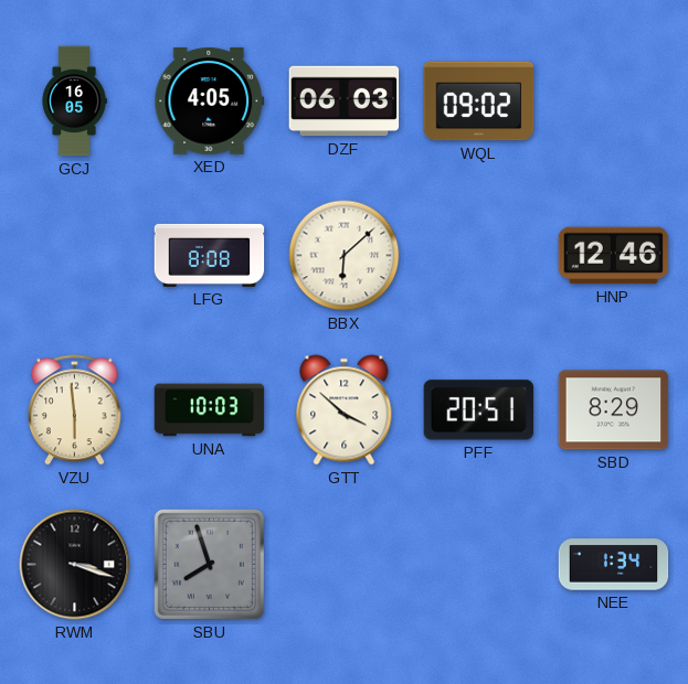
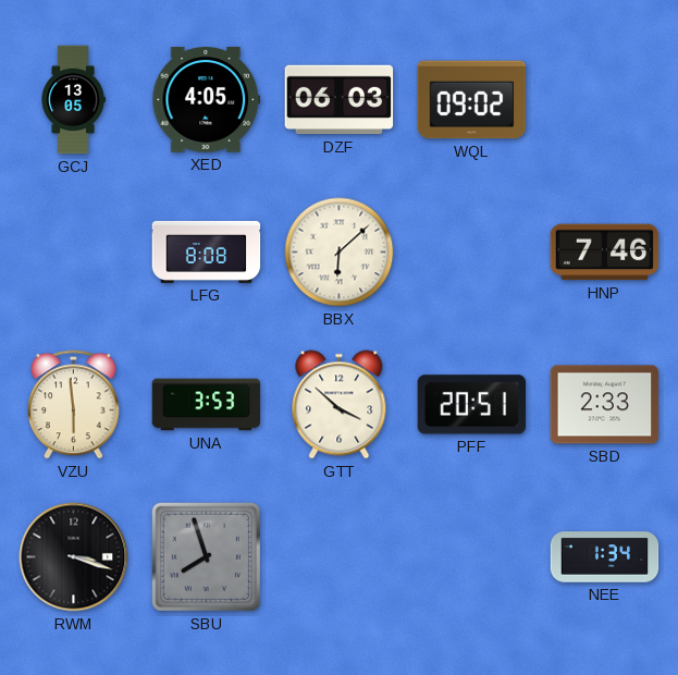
GCJ: 16:05 -> 13:05 (73, 100)
HNP: 12:46 -> 7:46 (605, 253)
UNA: 10:03 -> 3:53 (207, 405)
SBD: 8:29 -> 2:33 (605, 405)
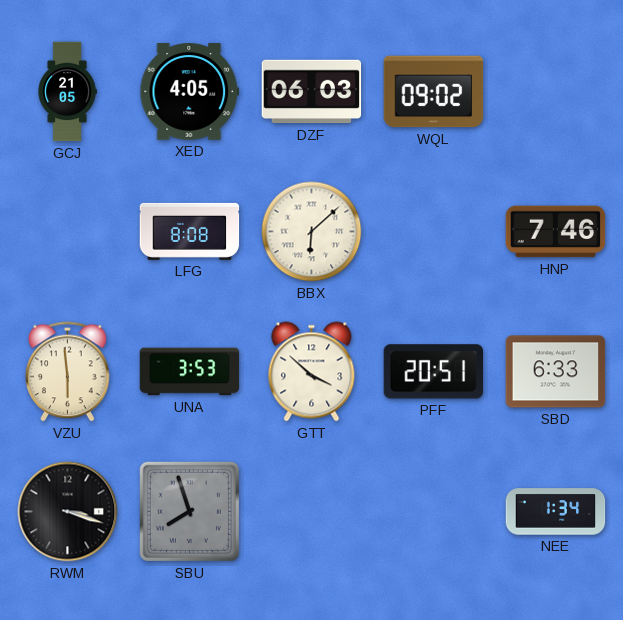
GCJ: 13:05 -> 21:05 (67, 92)
SBD: 2:33 -> 6:33 (556, 372)
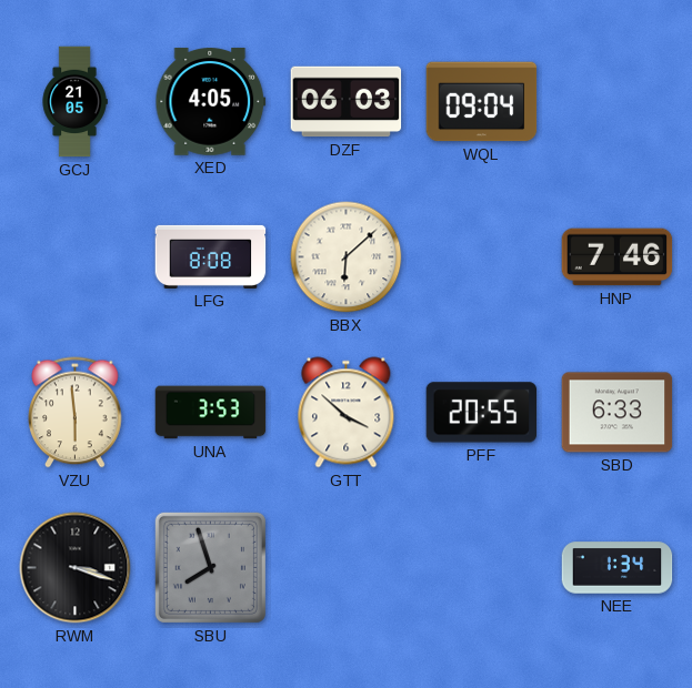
WQL: 09:02 -> 09:04 (482, 102)
PFF: 20:51 -> 20:55 (482, 413)
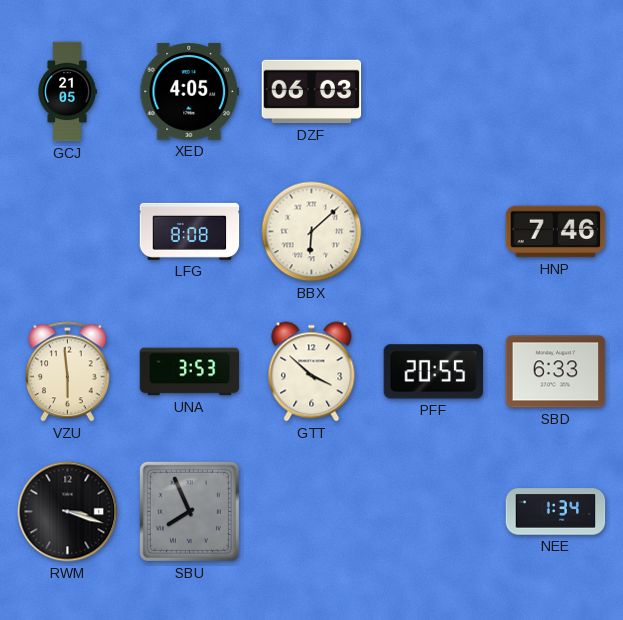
WQL: 09:04 -> none (482, 102)
SBU: 7:57 -> 7:56 (189, 511)
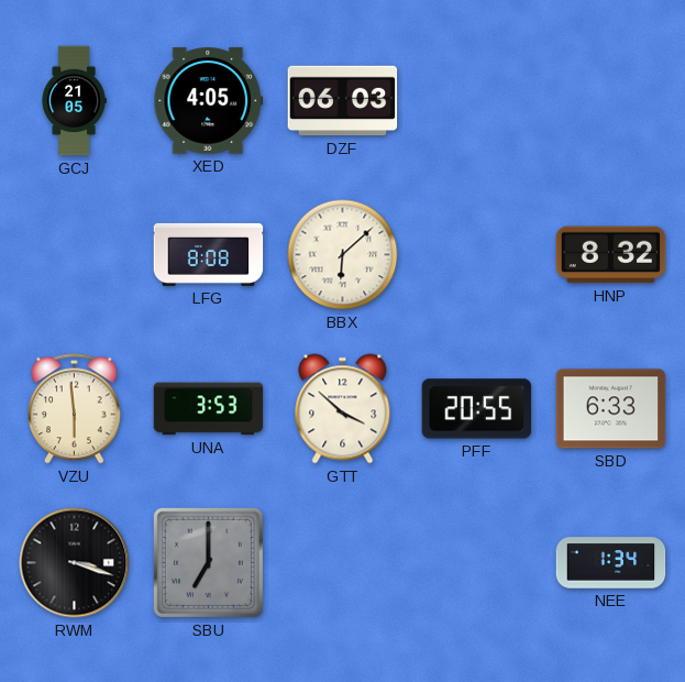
HNP: 7:46 -> 8:32 (611, 255)
SBU: 7:56 -> 7:00 (208, 562)
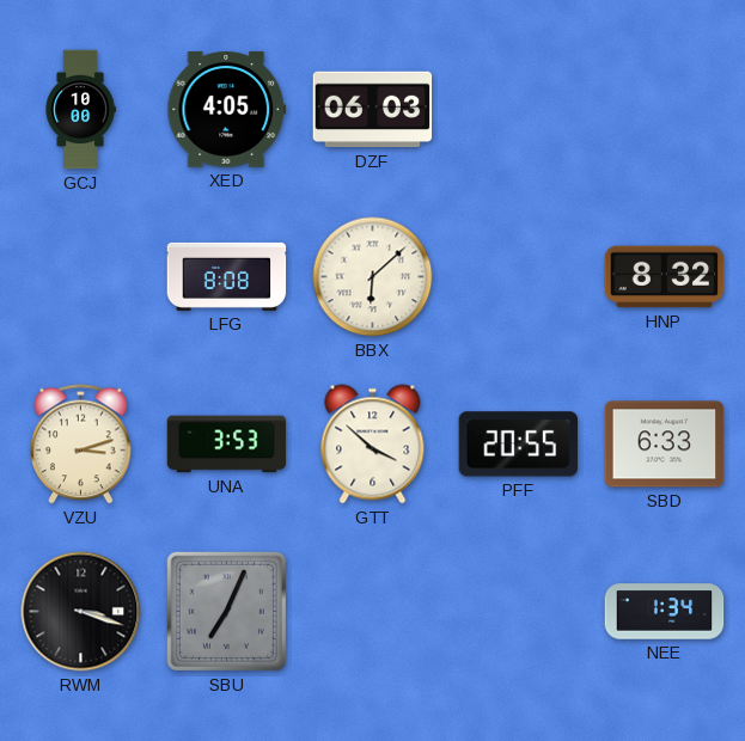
GCJ: 21:05 -> 10:00 (80, 110)
VZU: 5:59 -> 3:12 (81, 445)
SBU: 7:00 -> 7:04 (226, 611)
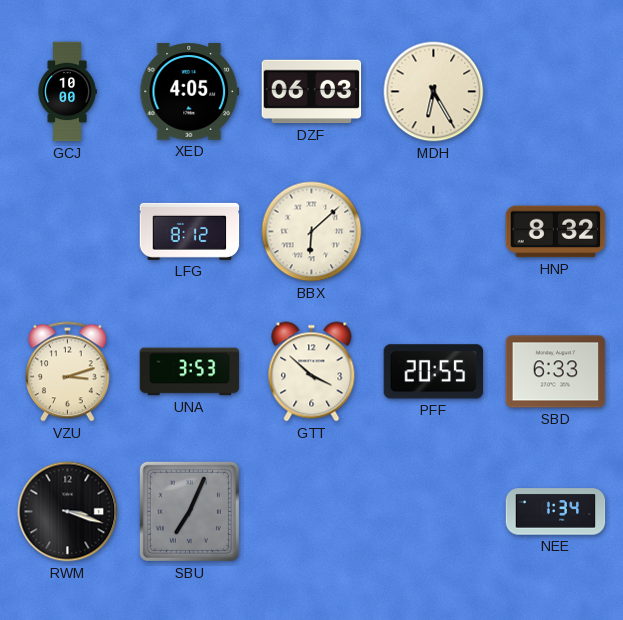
MDH: none -> 6:25 (434, 92)
LFG: 8:08 -> 8:12 (190, 231)
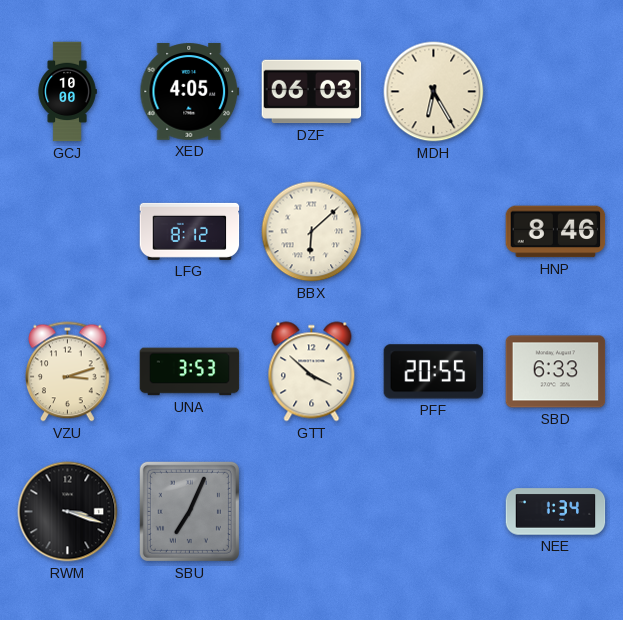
HNP: 8:32 -> 8:46 (556, 232)
